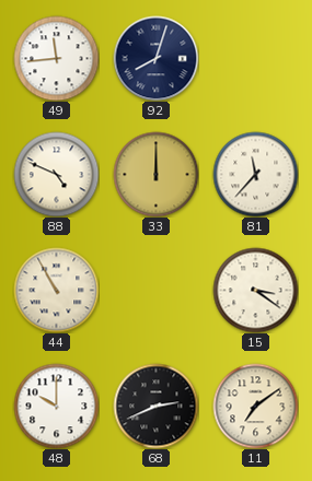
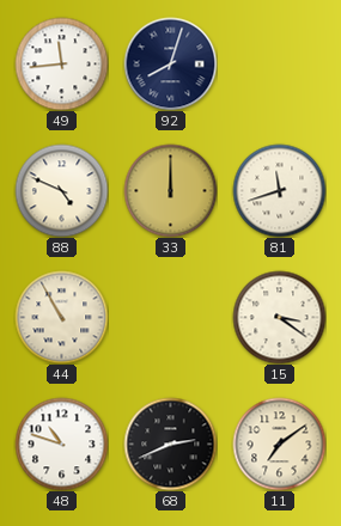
81: 11:37 -> 11:42 (279, 190)
48: 10:00 -> 10:48 (61, 444)
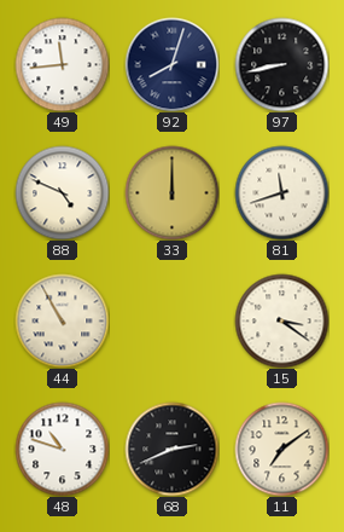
97: none -> 8:43 (281, 64)
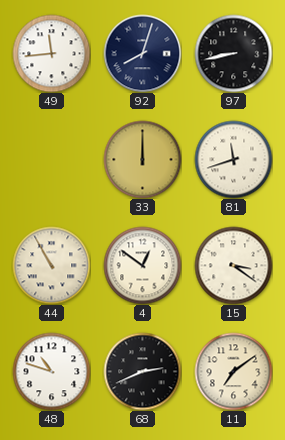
88: 4:49 -> none (62, 192)
4: none -> 12:51 (142, 265)
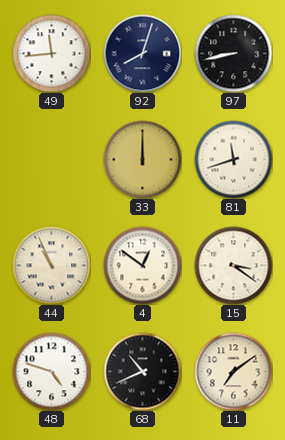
44: 10:55 -> 10:56 (51, 265)
48: 10:48 -> 4:48 (51, 371)
68: 2:41 -> 10:41 (142, 371)
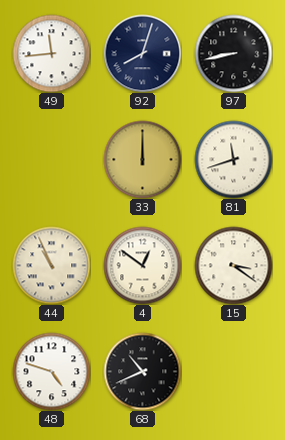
11: 7:09 -> none (233, 371)
